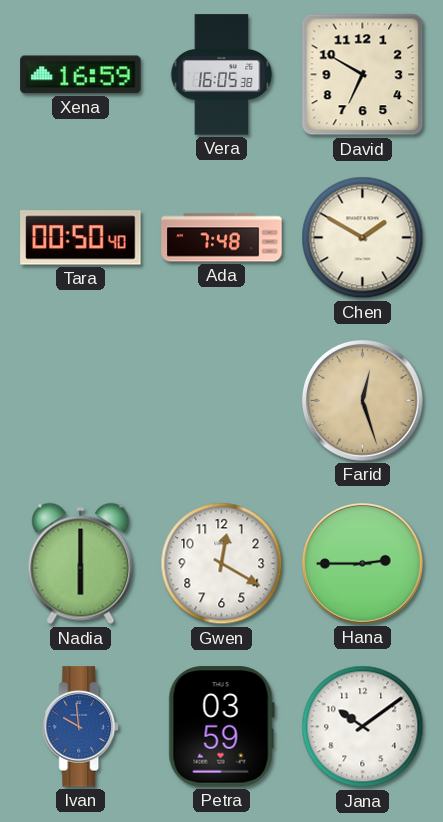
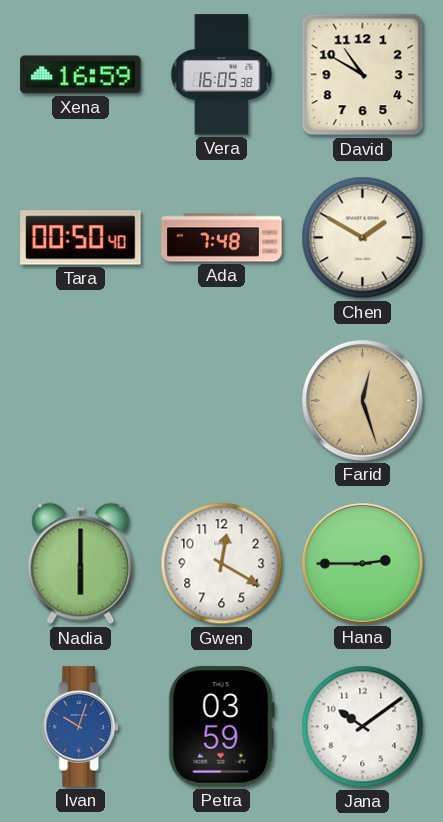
David: 6:50 -> 10:50 (363, 75)
Ivan: 9:59 -> 10:03 (81, 727)
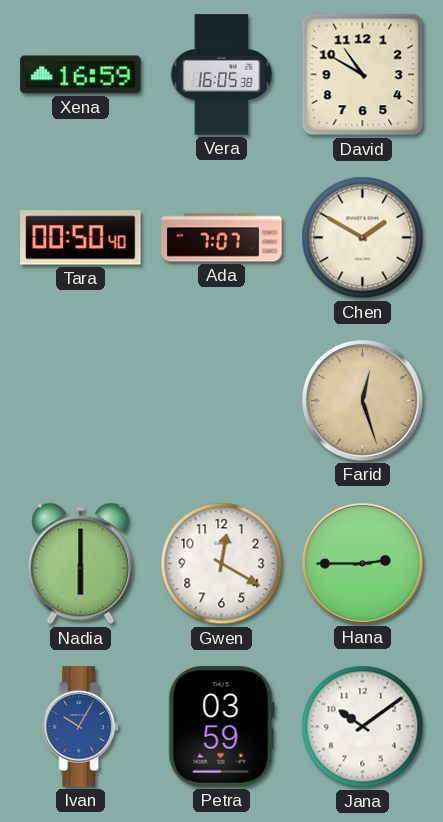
Ada: 7:48 -> 7:07 (222, 238)
Ivan: 10:03 -> 10:05 (81, 727)
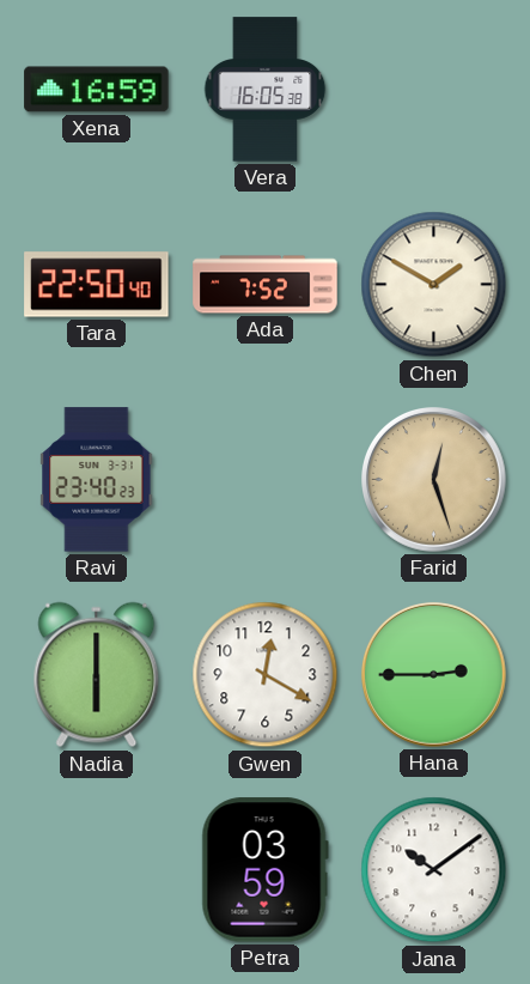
David: 10:50 -> none (363, 75)
Tara: 00:50 -> 22:50 (97, 285)
Ada: 7:07 -> 7:52 (266, 285)
Ravi: none -> 23:40 (97, 480)
Ivan: 10:05 -> none (81, 727)
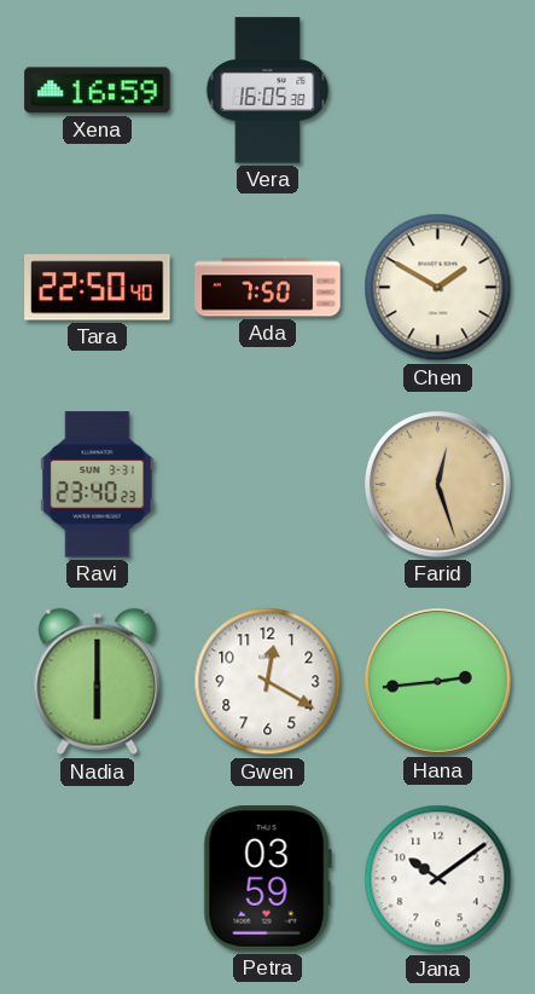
Ada: 7:52 -> 7:50 (268, 288)
Hana: 2:45 -> 2:44 (438, 682)
